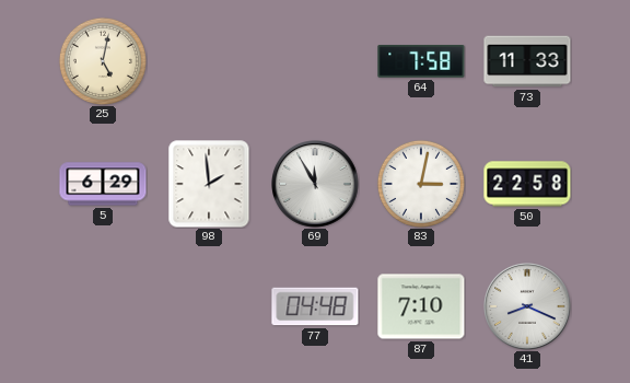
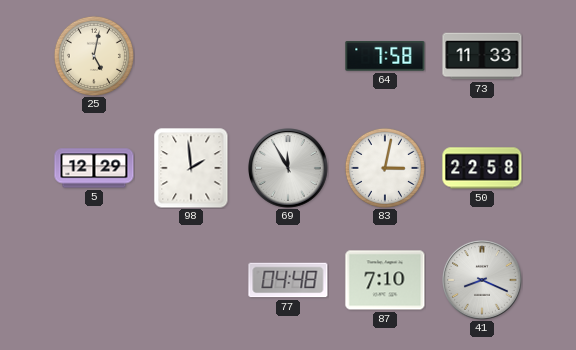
5: 6:29 -> 12:29 (94, 168)
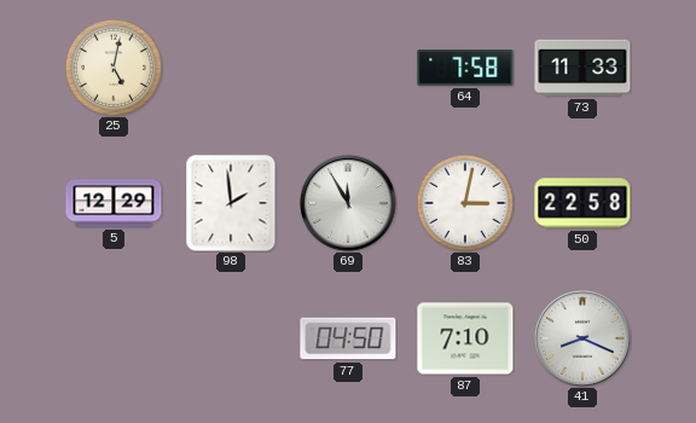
77: 04:48 -> 04:50 (348, 338)
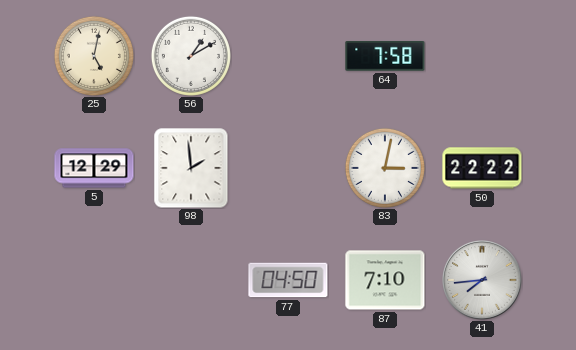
56: none -> 1:10 (191, 56)
73: 11:33 -> none (582, 68)
69: 11:55 -> none (349, 204)
50: 22:58 -> 22:22 (482, 168)
41: 8:19 -> 7:44 (483, 281)
